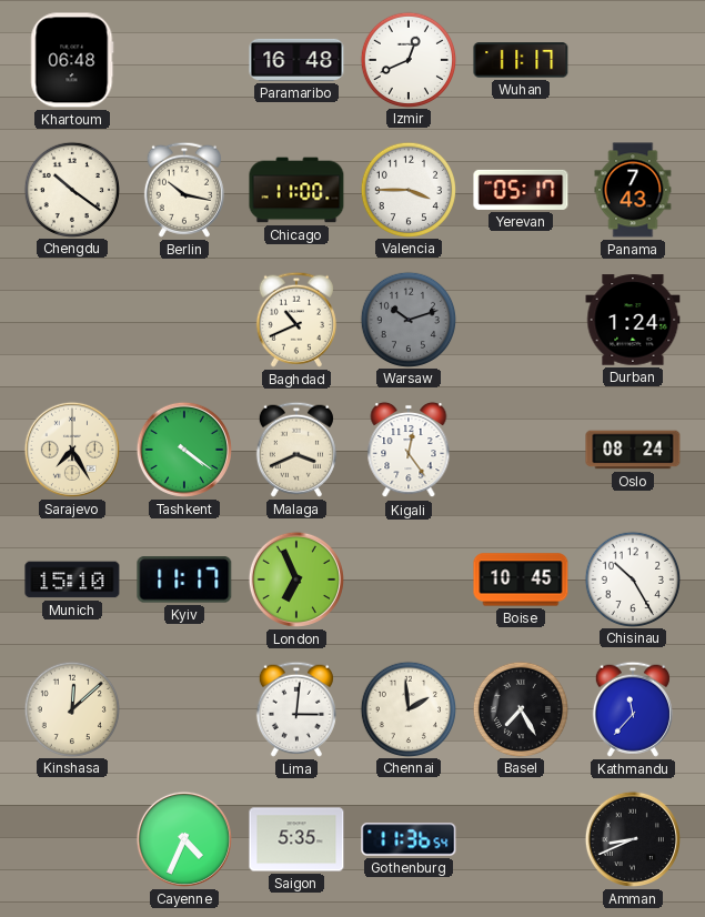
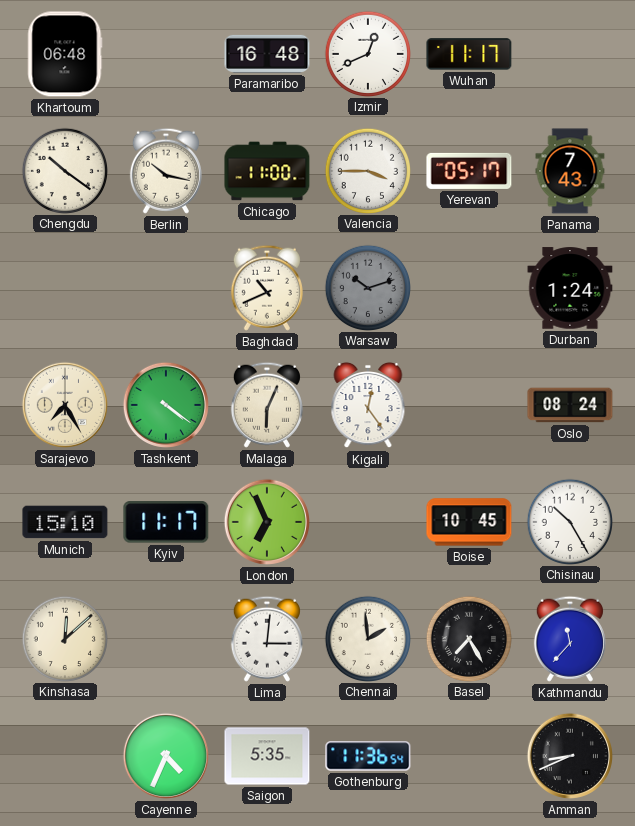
Malaga: 3:41 -> 6:04 (267, 405)
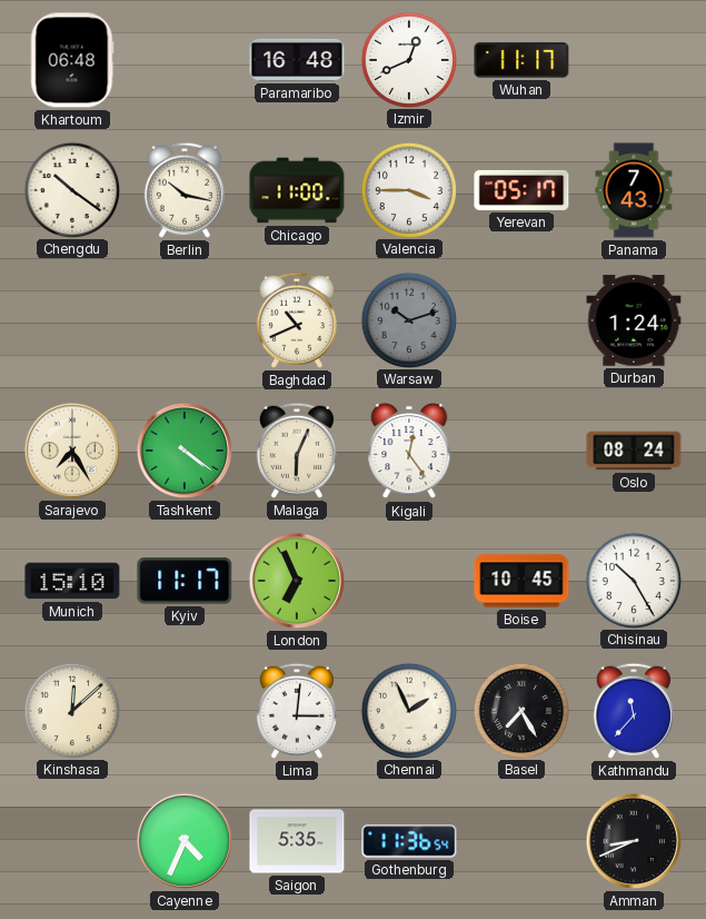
Chennai: 1:59 -> 1:56 (408, 710)
